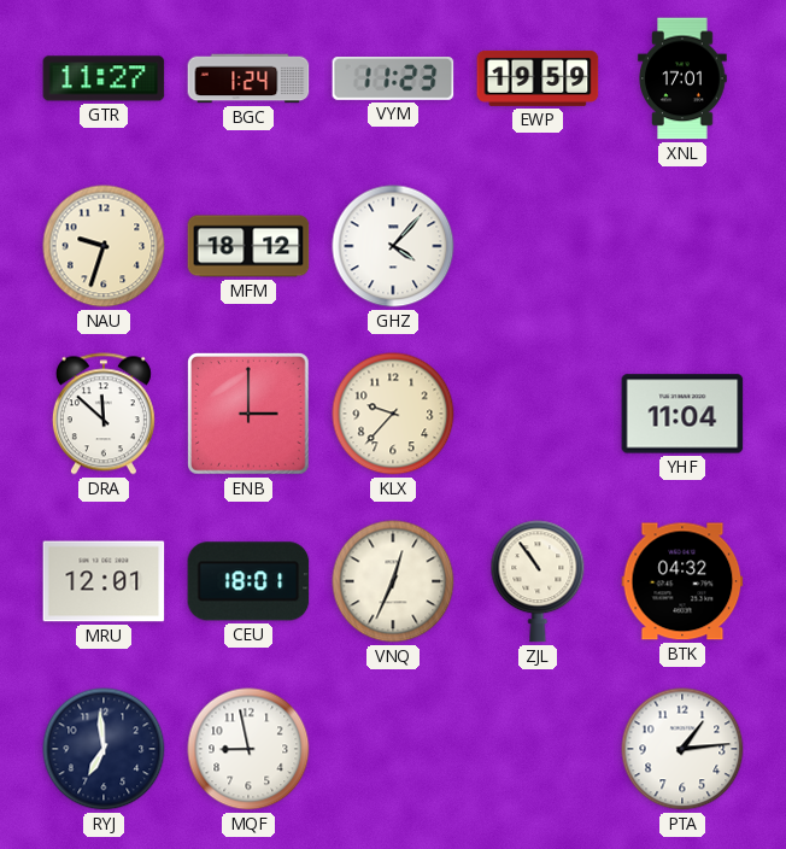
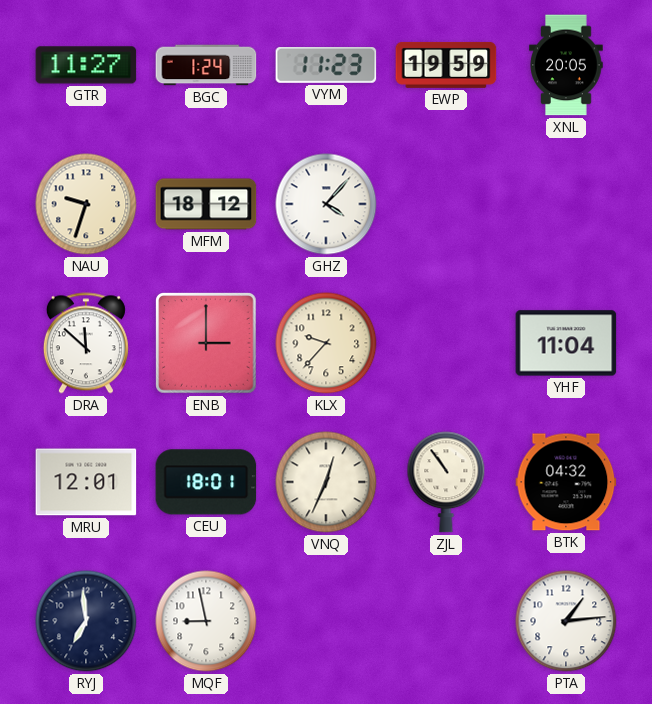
XNL: 17:01 -> 20:05 (566, 65)
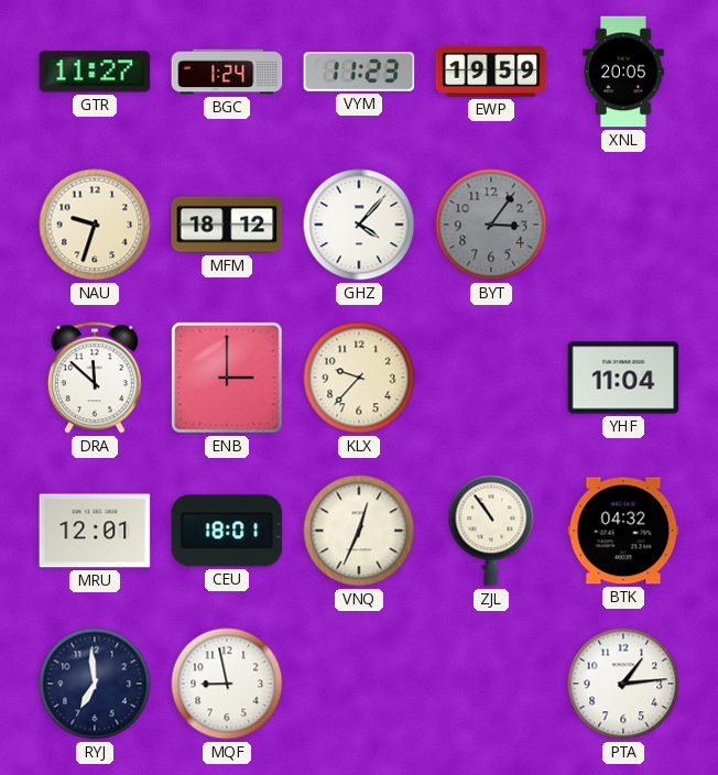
BYT: none -> 3:06 (491, 225)
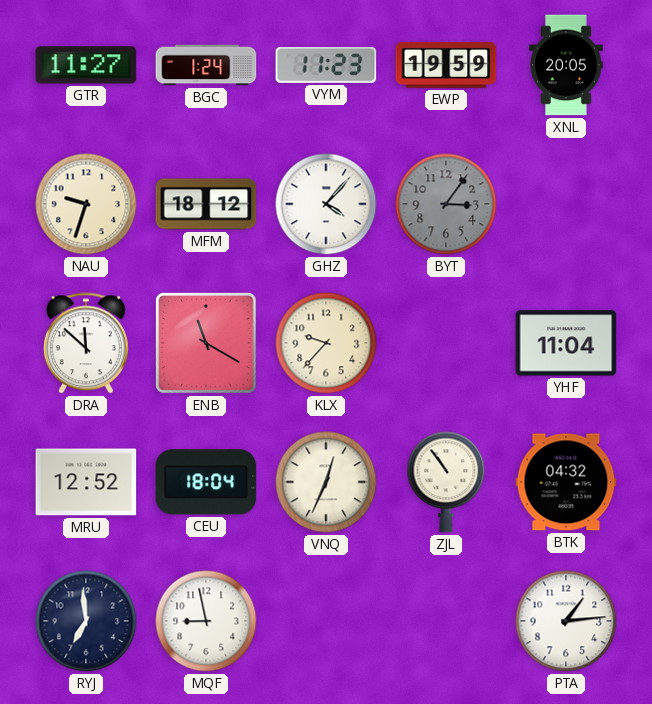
ENB: 3:00 -> 11:20 (206, 343)
MRU: 12:01 -> 12:52 (86, 482)
CEU: 18:01 -> 18:04 (206, 482)
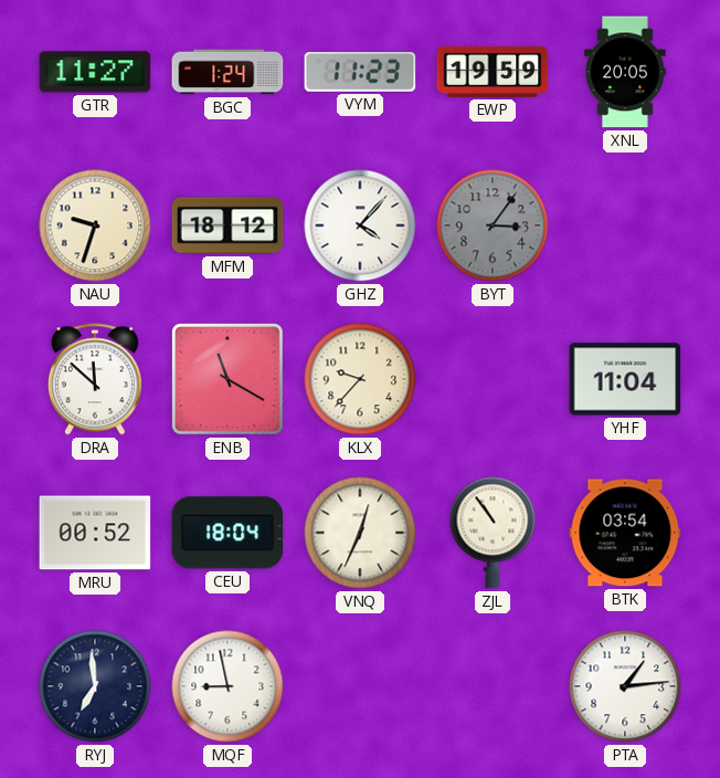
MRU: 12:52 -> 00:52 (95, 533)
BTK: 04:32 -> 03:54 (625, 533)
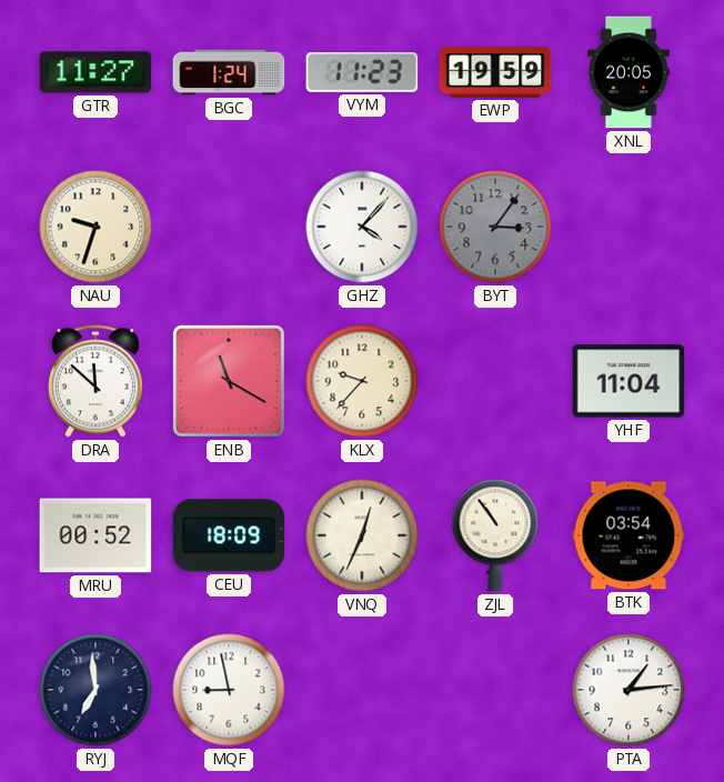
MFM: 18:12 -> none (227, 225)
CEU: 18:04 -> 18:09 (229, 535)
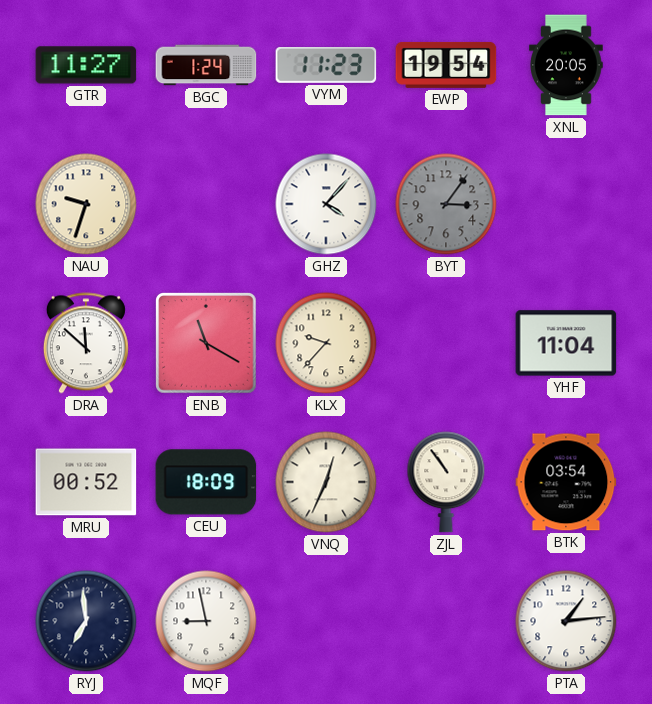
EWP: 19:59 -> 19:54 (446, 65)
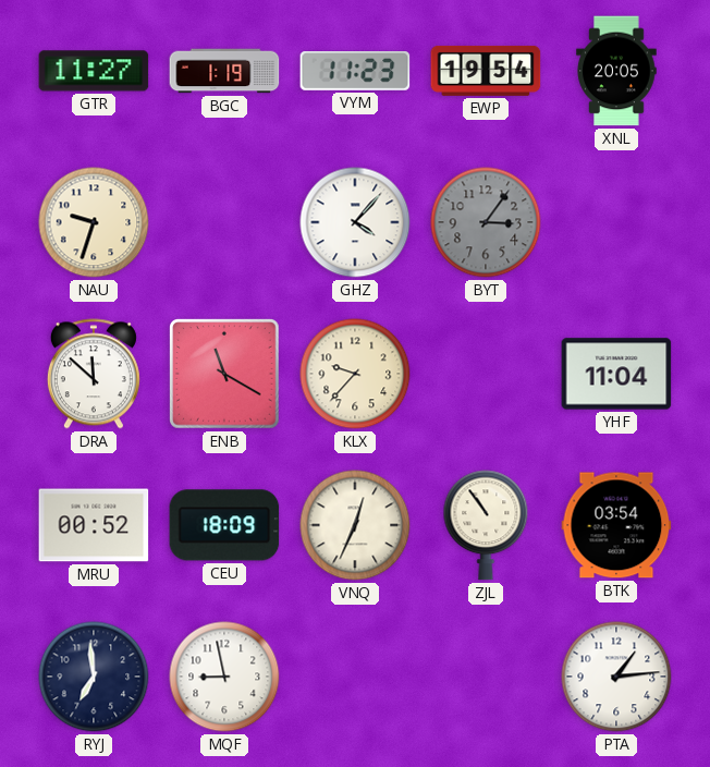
BGC: 1:24 -> 1:19 (224, 71)
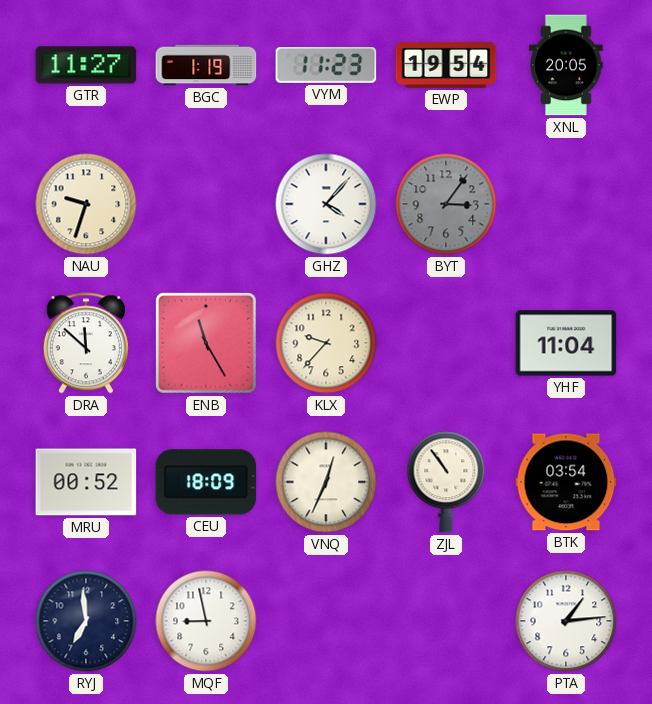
ENB: 11:20 -> 11:25 (206, 343)
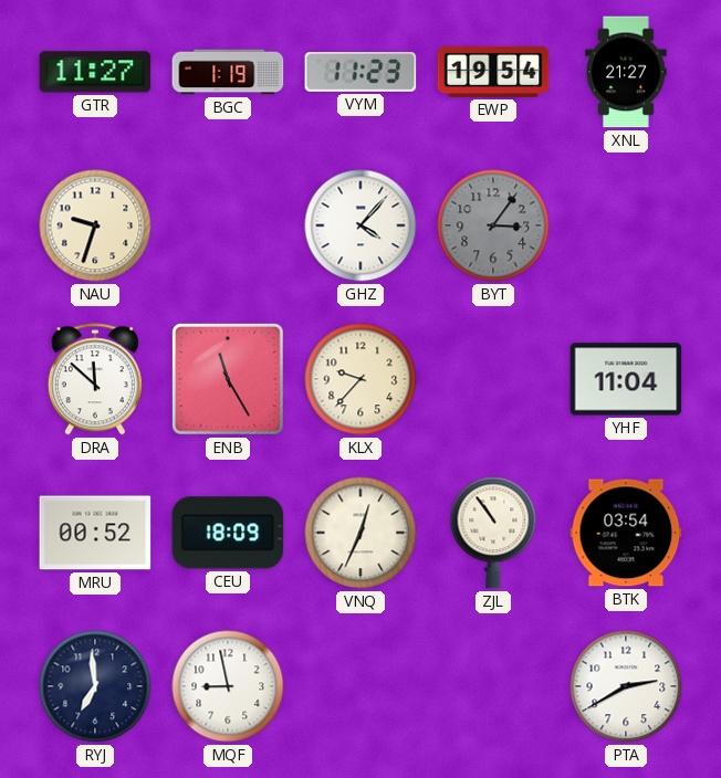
XNL: 20:05 -> 21:27 (626, 72)
PTA: 1:14 -> 2:40 (626, 686)
